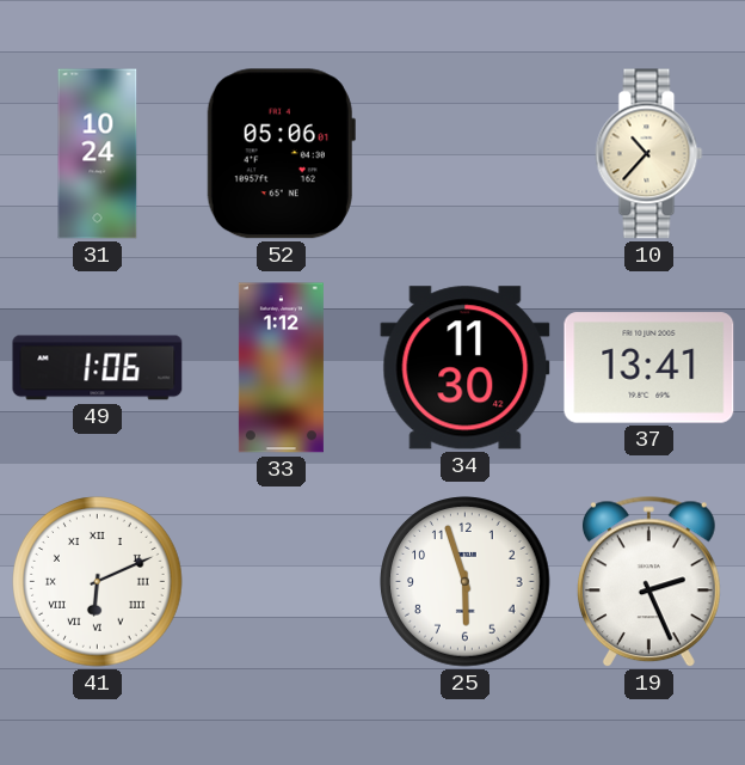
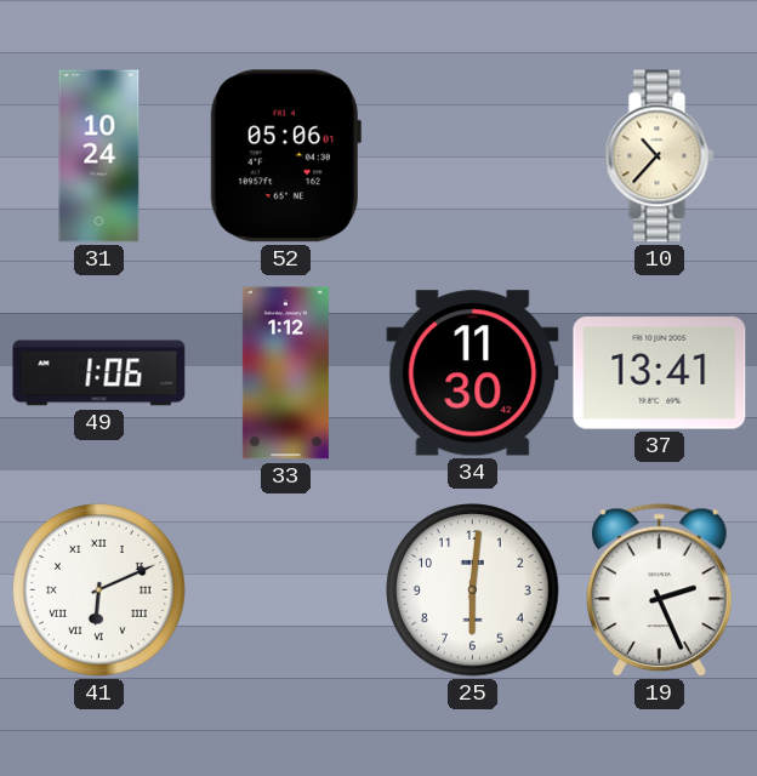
25: 5:57 -> 6:01 (473, 590)
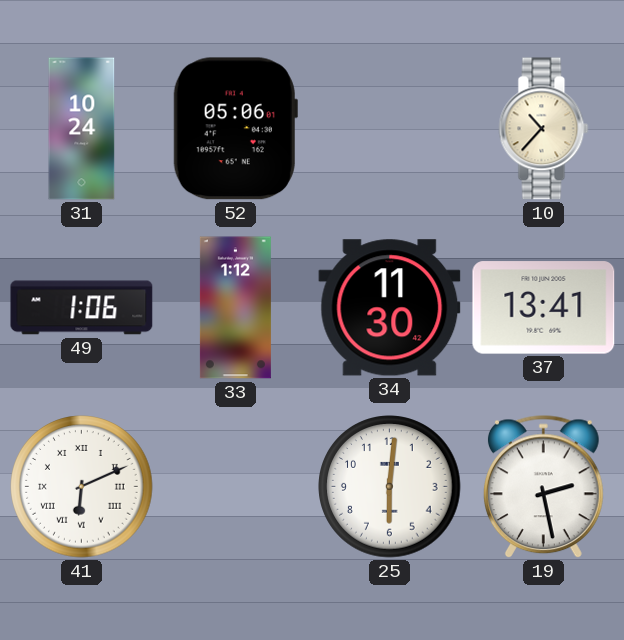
19: 2:26 -> 2:28 (543, 487)
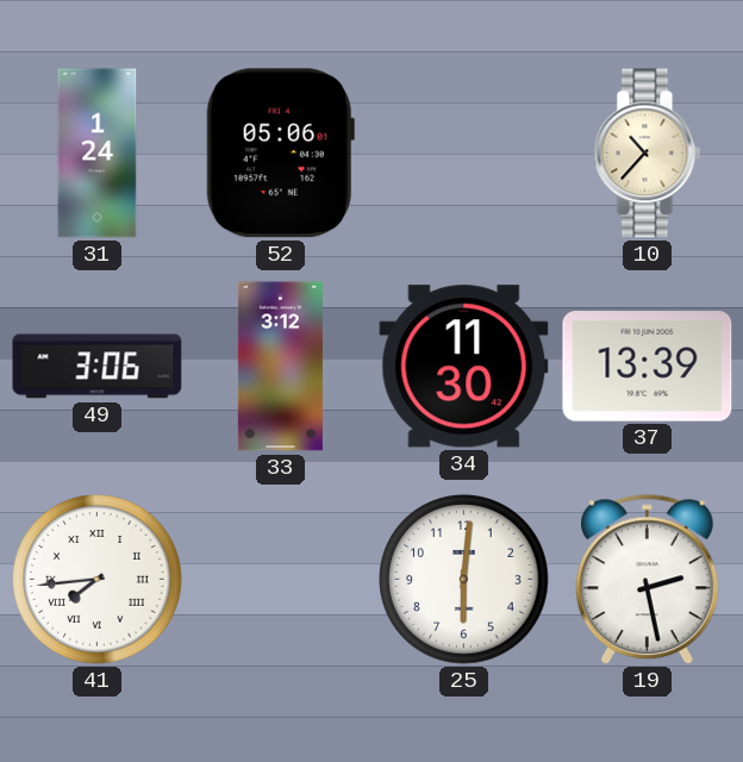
31: 10:24 -> 1:24 (98, 154)
49: 1:06 -> 3:06 (98, 367)
33: 1:12 -> 3:12 (280, 367)
37: 13:41 -> 13:39 (648, 367)
41: 6:11 -> 7:44 (98, 580)
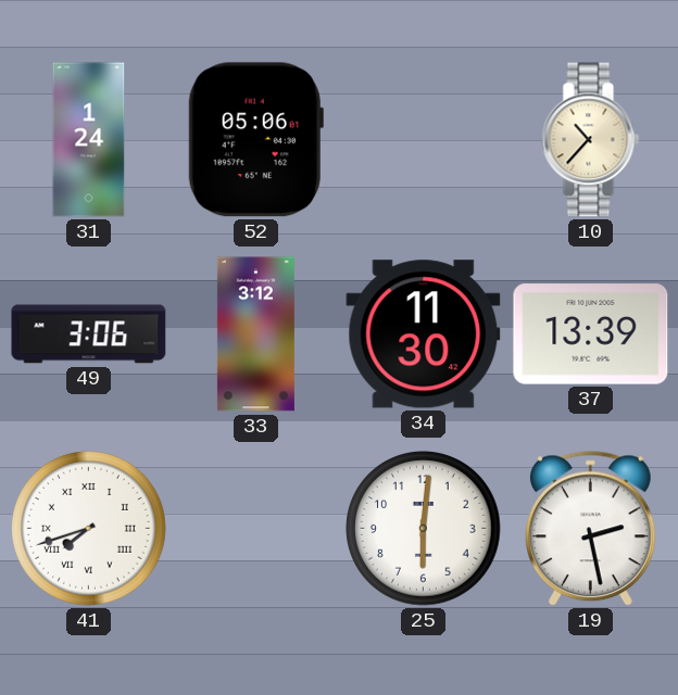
41: 7:44 -> 7:42 (89, 529)
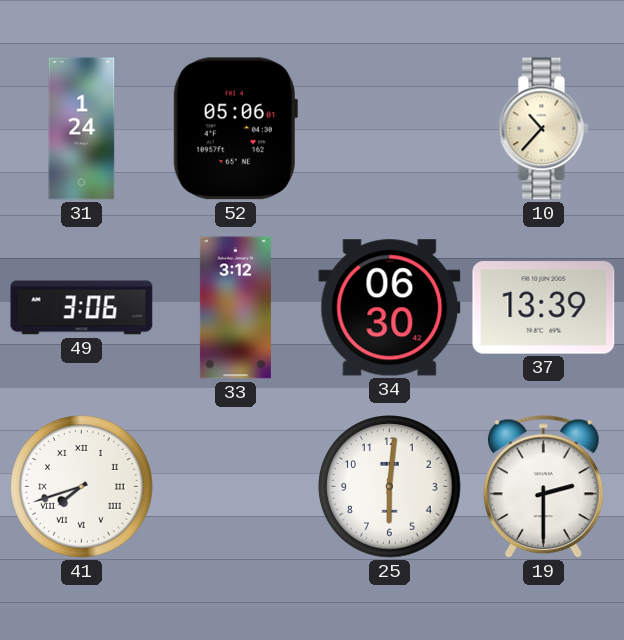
34: 11:30 -> 06:30 (390, 308)
19: 2:28 -> 2:30 (543, 487)
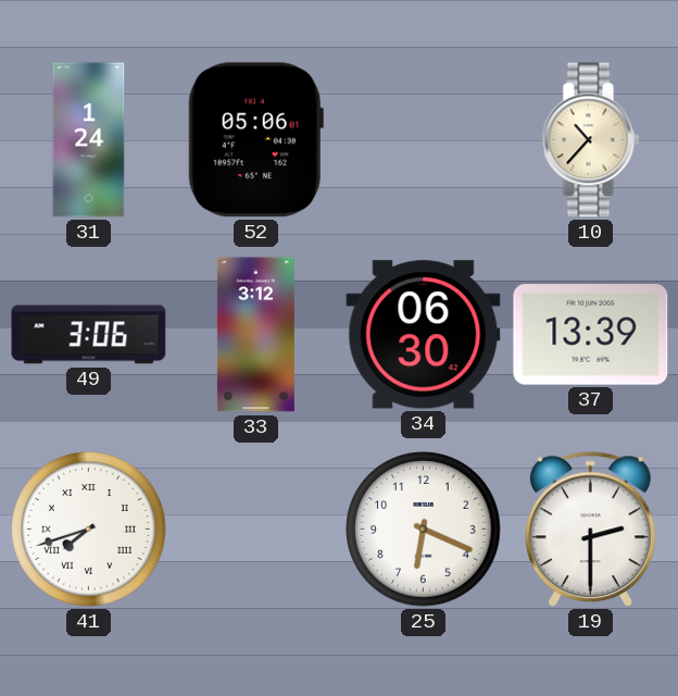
25: 6:01 -> 6:19 (424, 530)
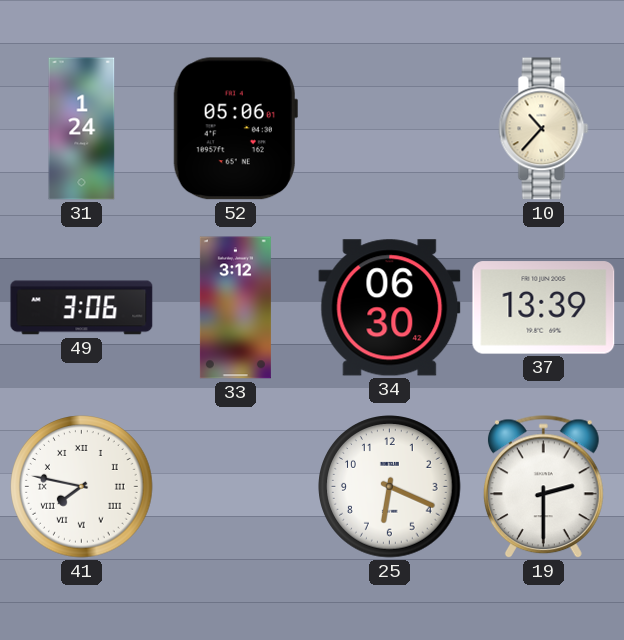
41: 7:42 -> 7:47 (82, 487)
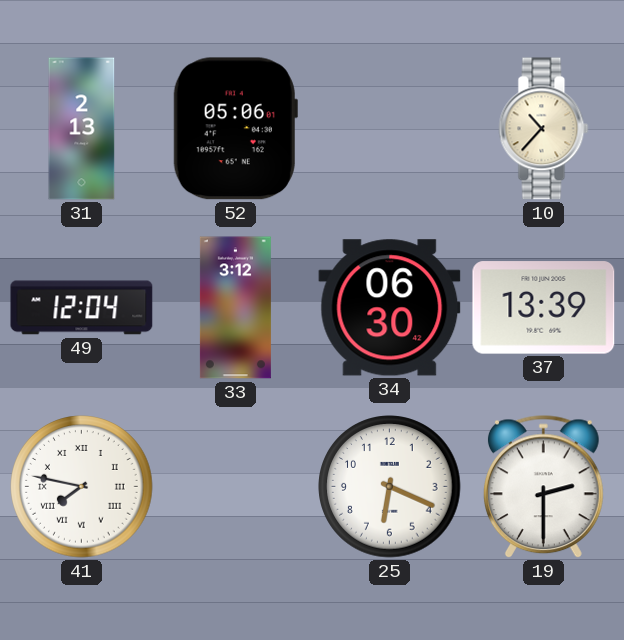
31: 1:24 -> 2:13 (82, 129)
49: 3:06 -> 12:04 (82, 308)
